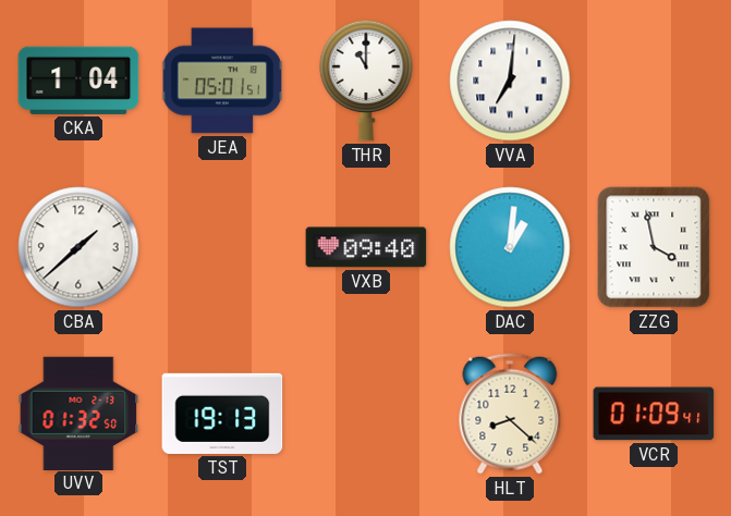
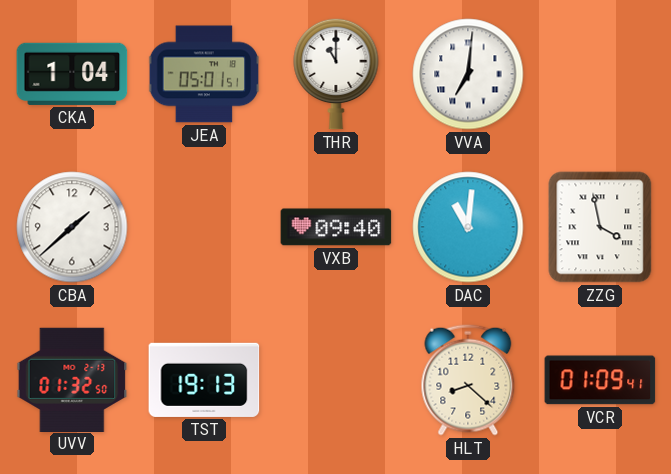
DAC: 1:01 -> 11:01 (468, 227)
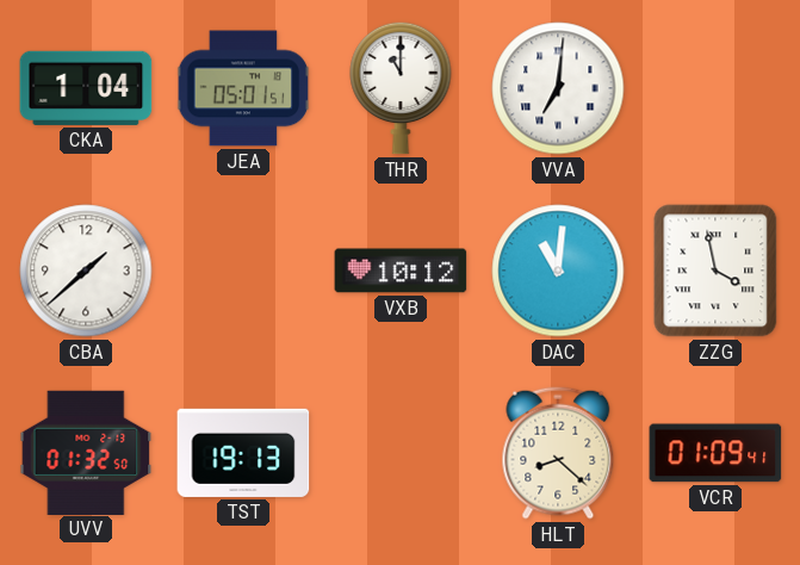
VXB: 09:40 -> 10:12 (401, 271)
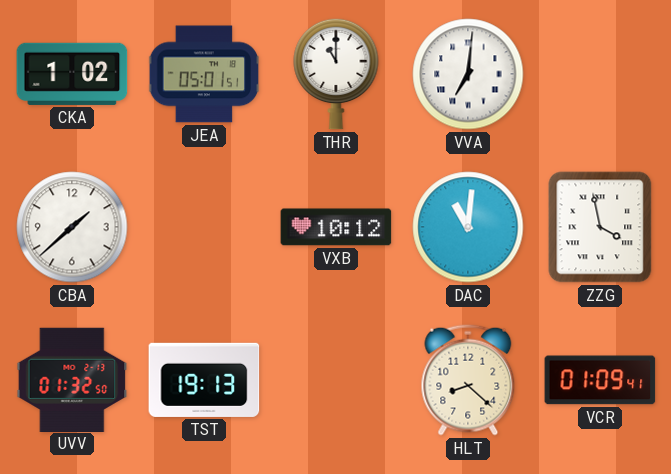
CKA: 1:04 -> 1:02 (72, 74)
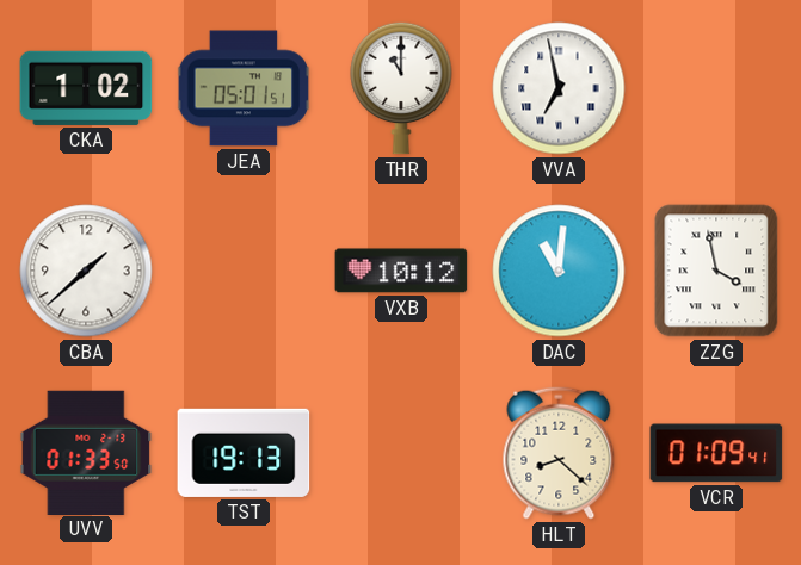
VVA: 7:01 -> 6:58 (559, 88)
UVV: 01:32 -> 01:33 (86, 452)
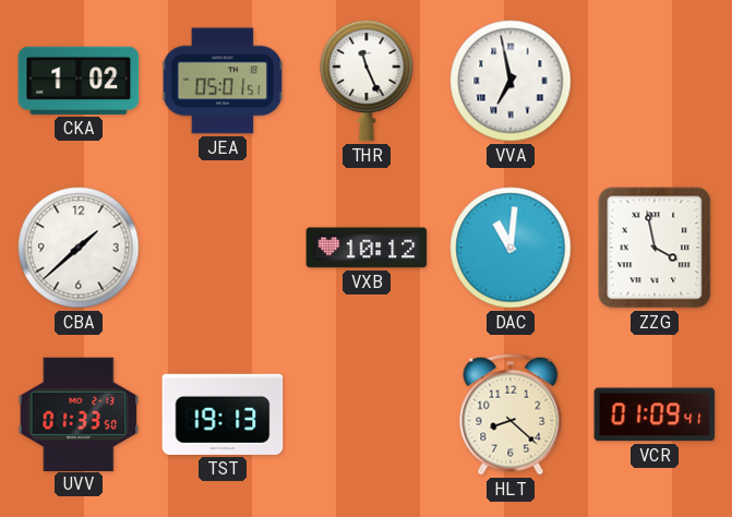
THR: 11:00 -> 11:26 (367, 81)
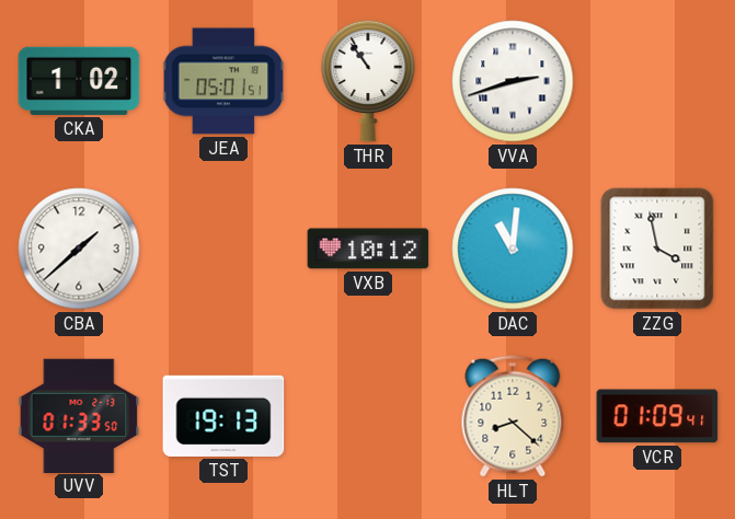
THR: 11:26 -> 10:54 (368, 81)
VVA: 6:58 -> 2:42 (513, 81)
